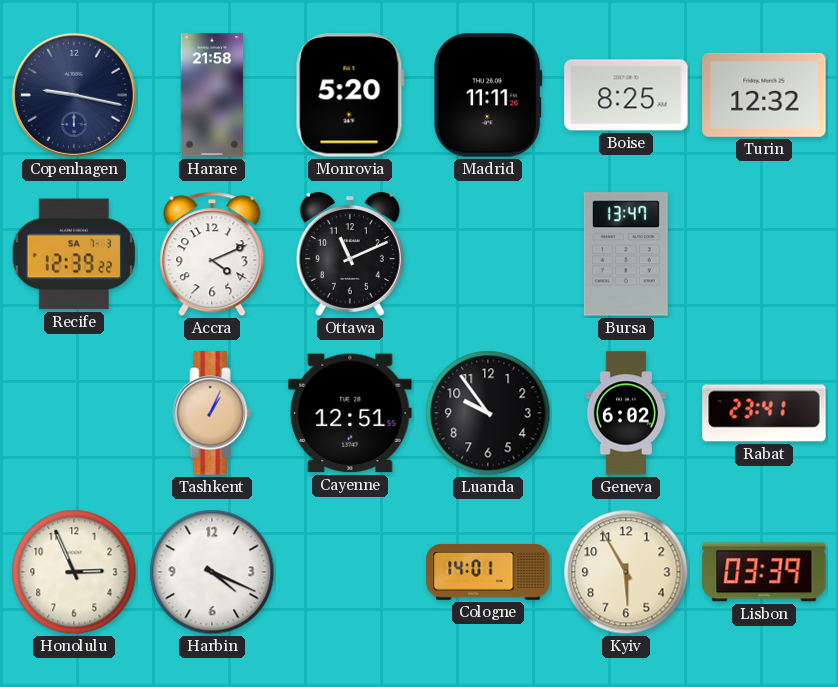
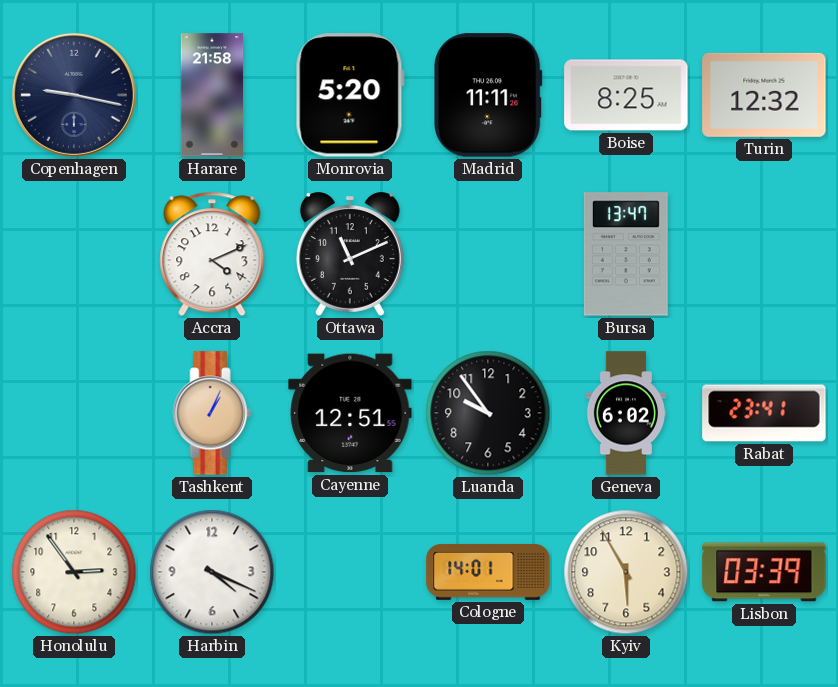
Recife: 12:39 -> none (73, 254)
Honolulu: 2:56 -> 2:54 (74, 572)
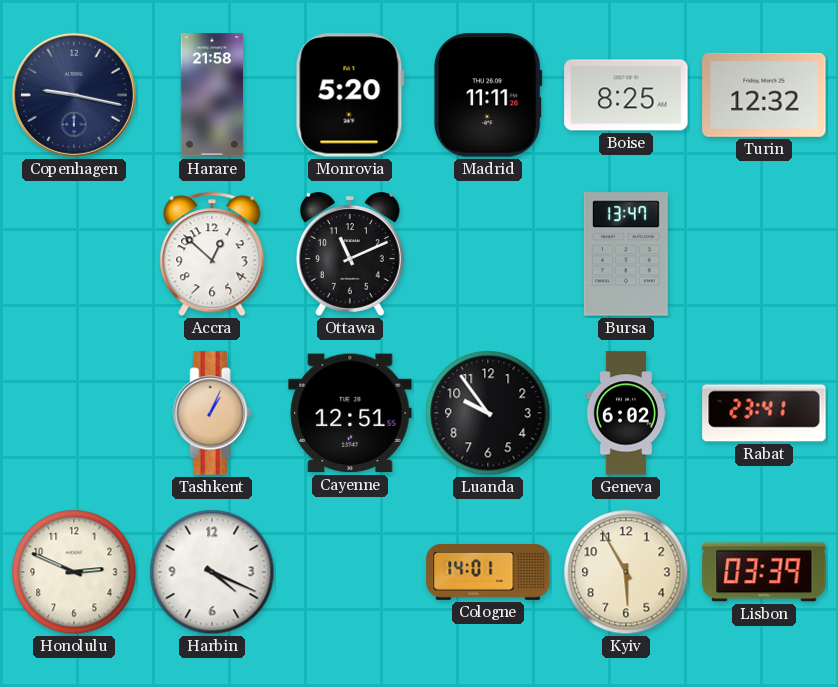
Accra: 4:11 -> 12:52 (212, 254)
Honolulu: 2:54 -> 2:49 (74, 572)
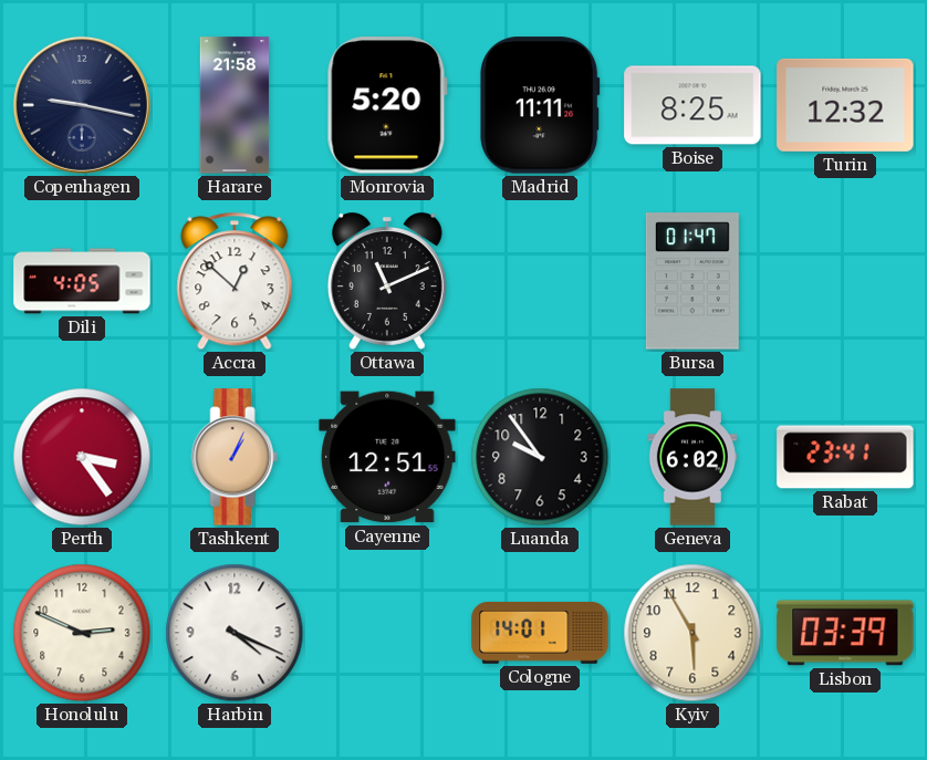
Dili: none -> 4:05 (82, 281)
Bursa: 13:47 -> 01:47 (692, 281)
Perth: none -> 3:24 (82, 457)
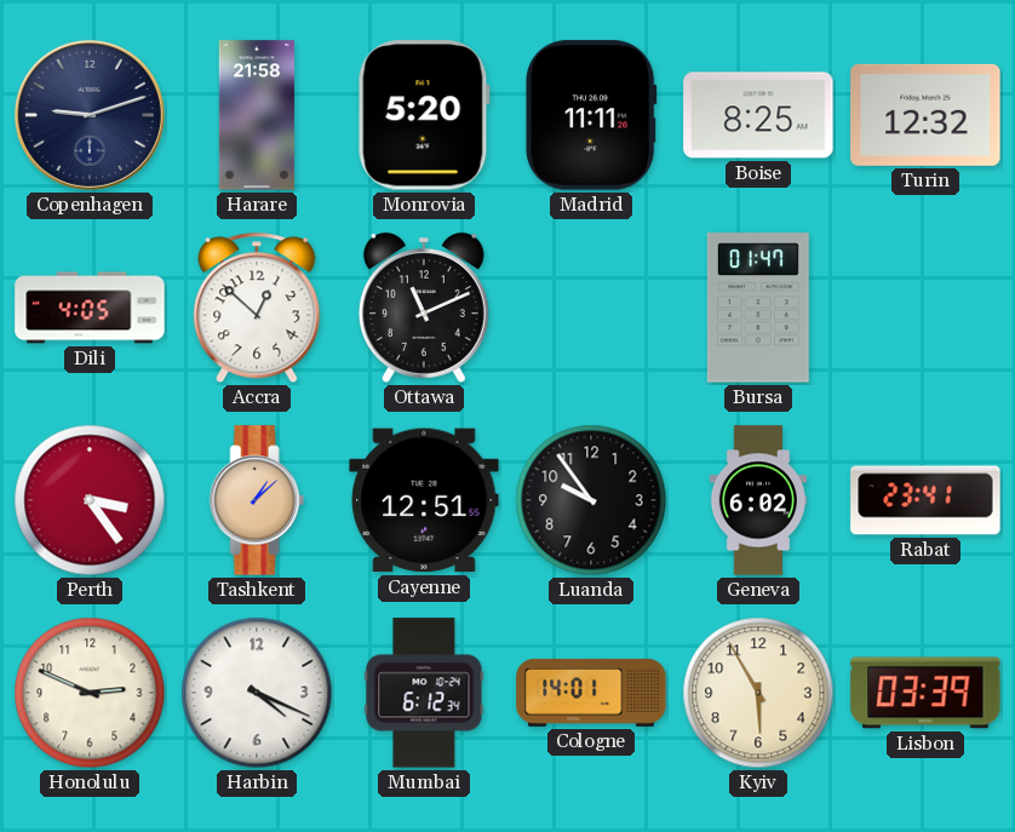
Copenhagen: 9:17 -> 9:12 (90, 115)
Tashkent: 1:04 -> 1:08 (257, 500)
Mumbai: none -> 6:12 (424, 693)
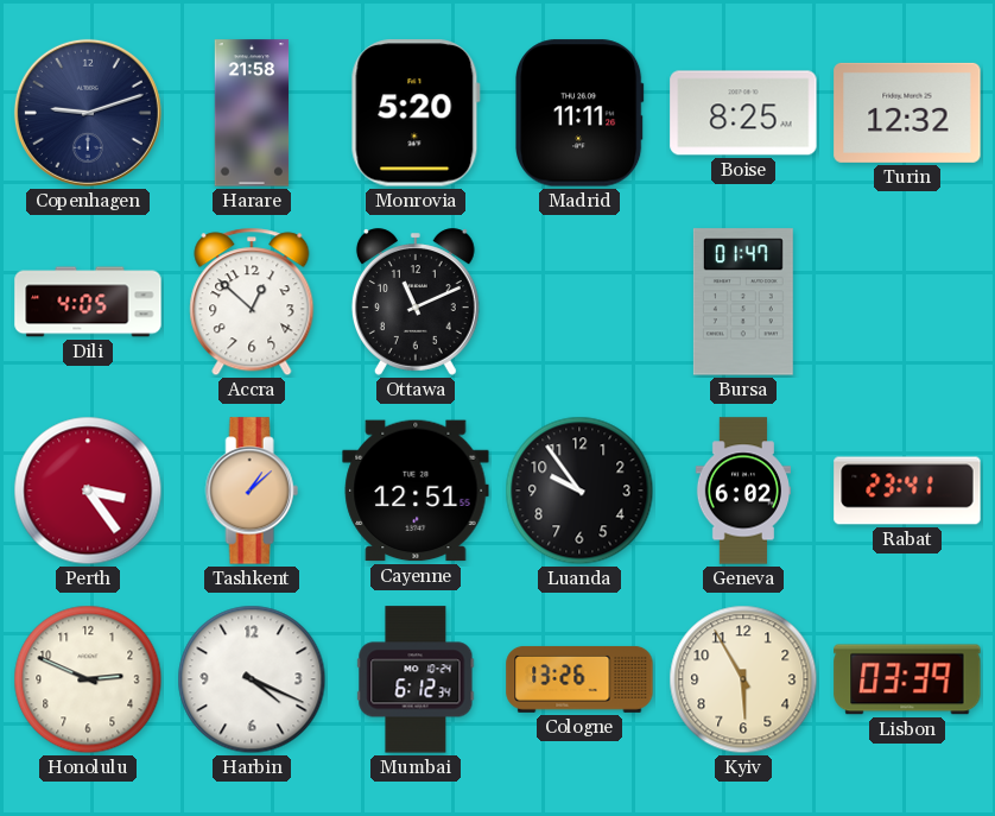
Cologne: 14:01 -> 13:26 (579, 679)
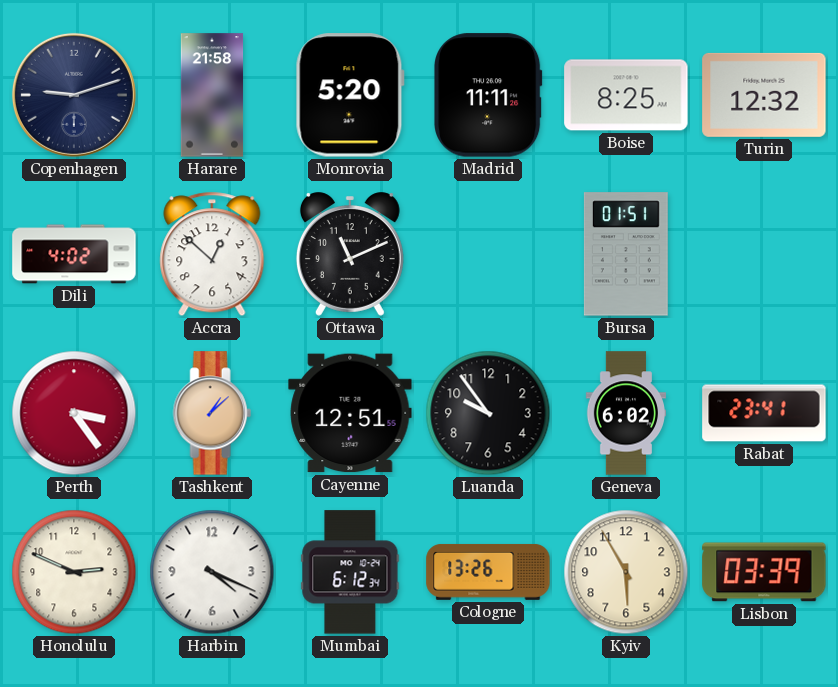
Dili: 4:05 -> 4:02 (74, 254)
Bursa: 01:47 -> 01:51 (626, 254)
